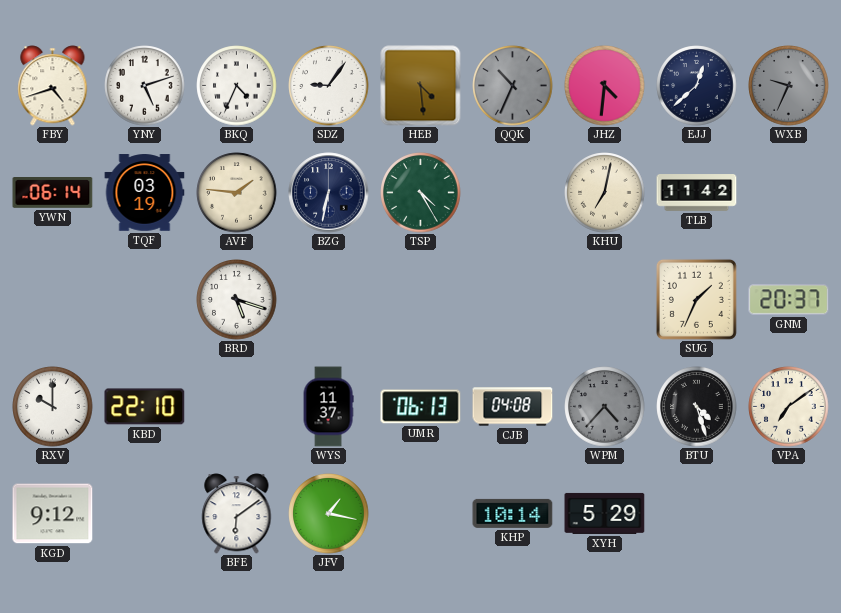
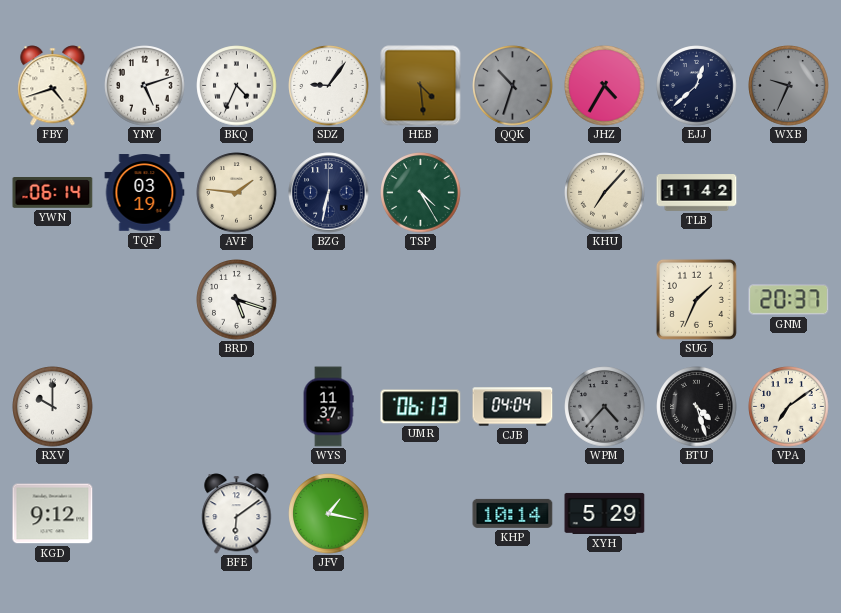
QQK: 10:34 -> 10:33 (513, 86)
JHZ: 4:31 -> 4:35 (605, 86)
KHU: 7:02 -> 7:07 (605, 193)
KBD: 22:10 -> none (145, 407)
CJB: 04:08 -> 04:04 (513, 407)
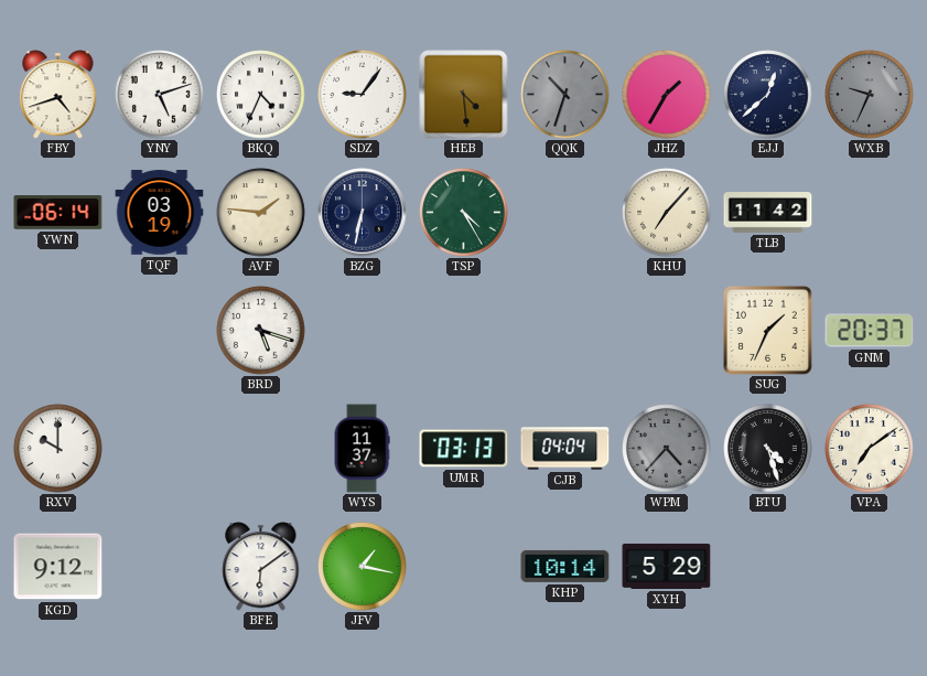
JHZ: 4:35 -> 1:35 (667, 95)
UMR: 06:13 -> 03:13 (464, 449)
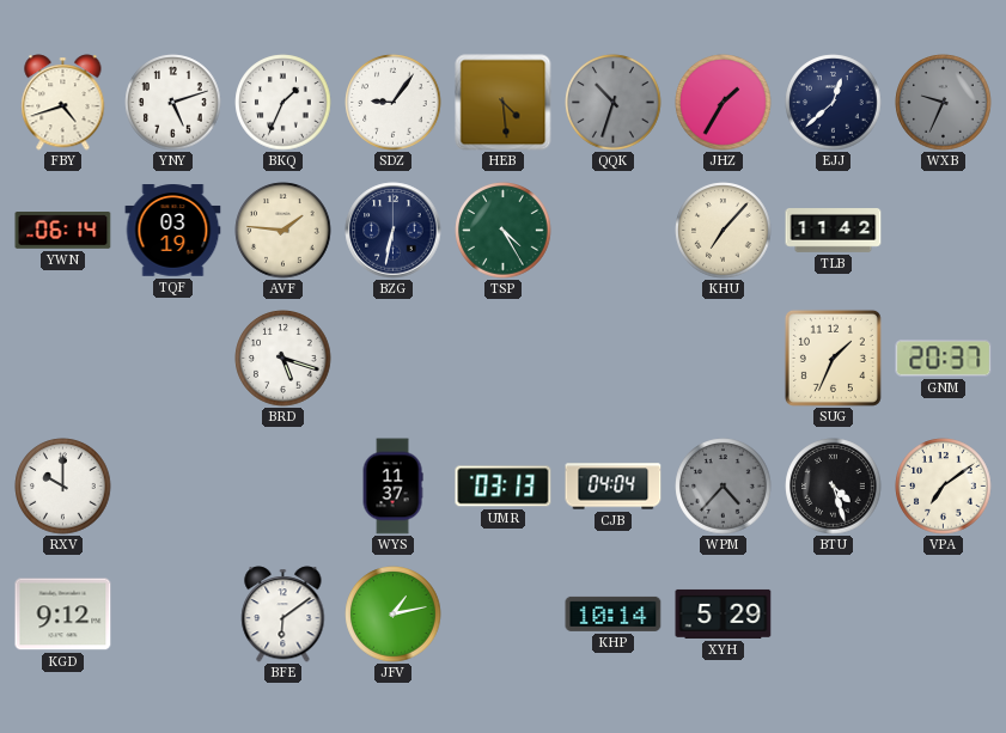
BKQ: 4:34 -> 1:34 (283, 103)
JFV: 1:17 -> 1:13 (394, 615)
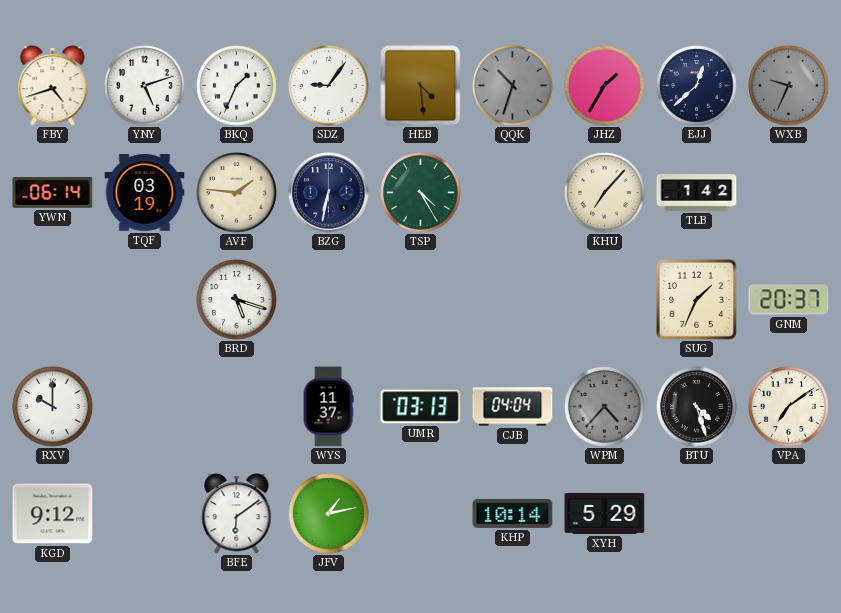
TLB: 11:42 -> 1:42 (697, 193)
